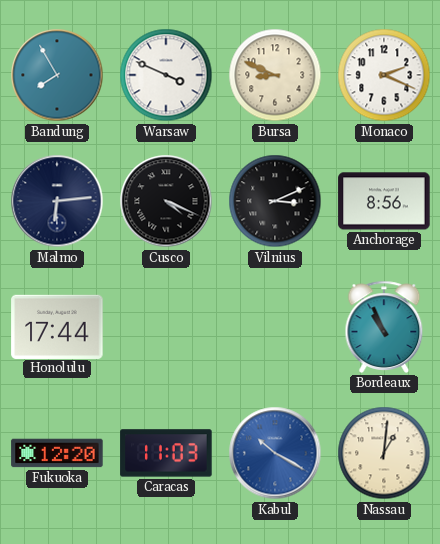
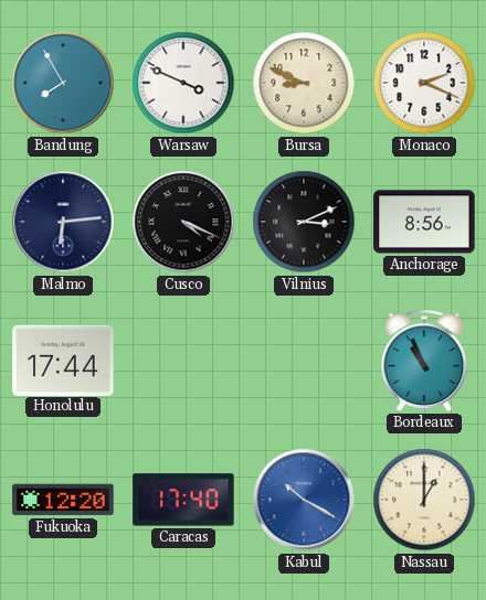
Caracas: 11:03 -> 17:40 (183, 500)
Nassau: 1:01 -> 1:00 (424, 500)
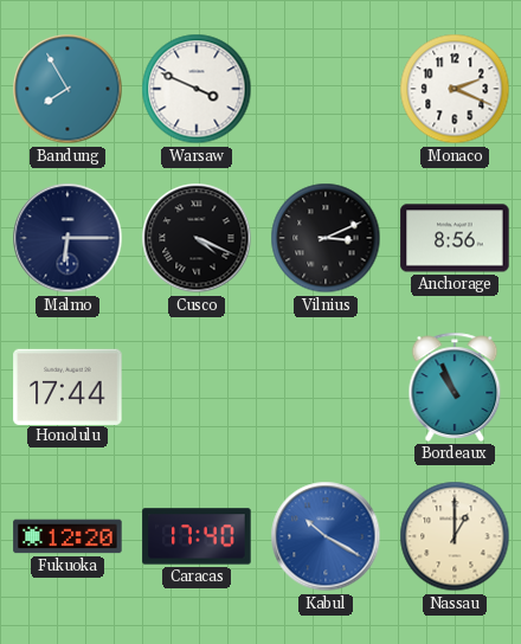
Bursa: 8:49 -> none (304, 83)
Malmo: 6:14 -> 6:15 (67, 238)
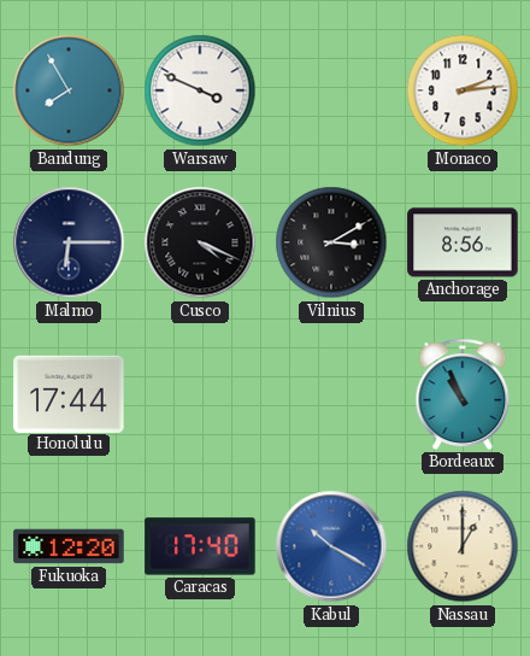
Monaco: 2:19 -> 2:14 (463, 90)
Vilnius: 3:11 -> 3:10 (331, 242)
